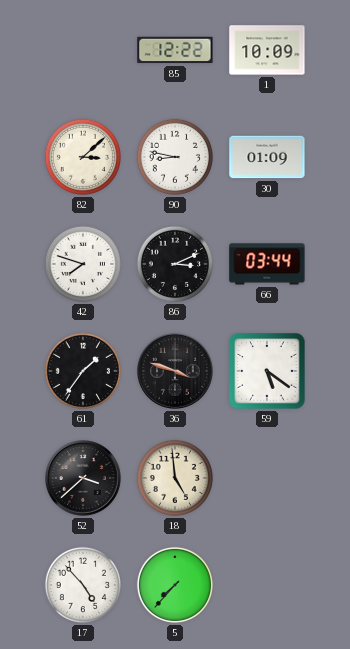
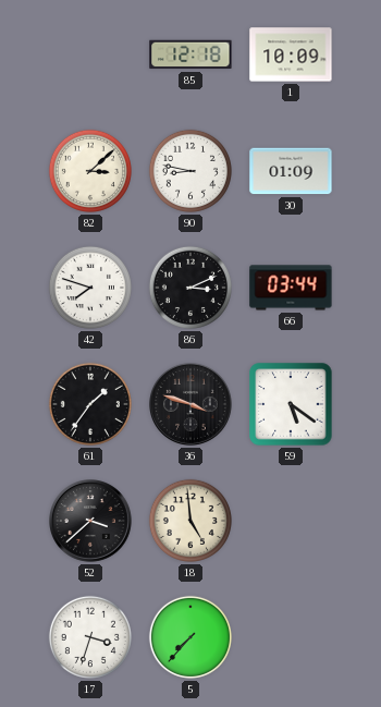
85: 12:22 -> 12:18 (190, 54)
17: 4:53 -> 3:33 (90, 637)
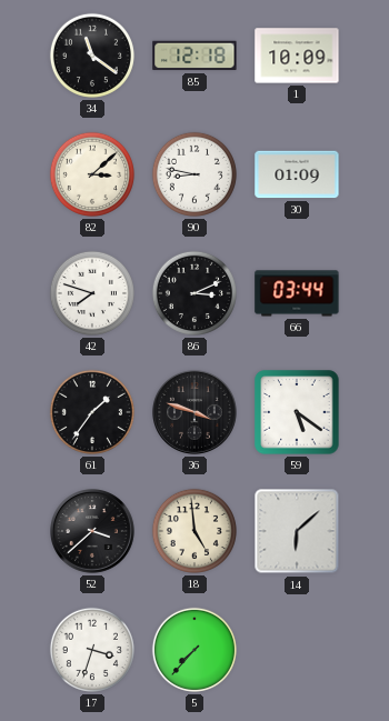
34: none -> 11:21 (92, 56)
14: none -> 6:08 (297, 531)
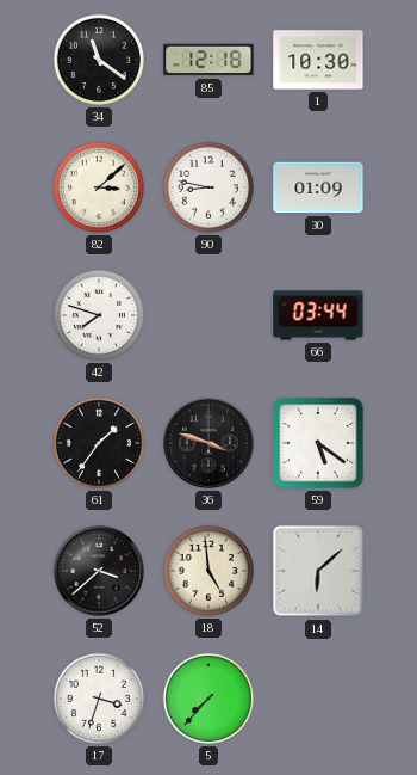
1: 10:09 -> 10:30 (318, 60)
86: 3:11 -> none (194, 293)
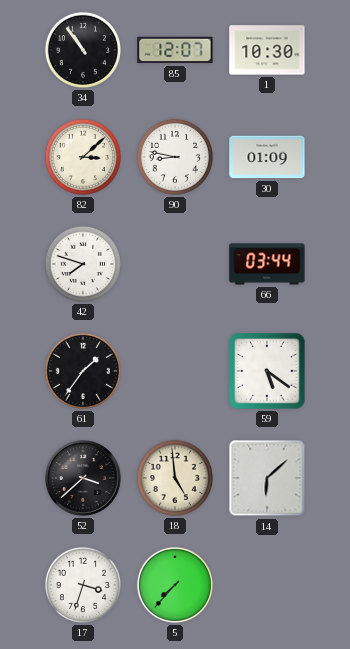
34: 11:21 -> 10:54 (83, 50)
85: 12:18 -> 12:07 (175, 50)
36: 3:48 -> none (210, 444)
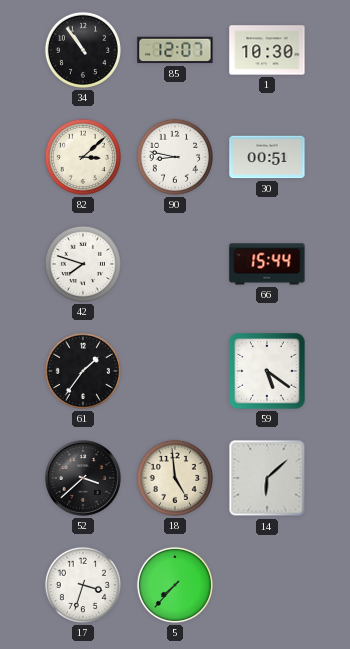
30: 01:09 -> 00:51 (267, 157)
66: 03:44 -> 15:44 (267, 264)
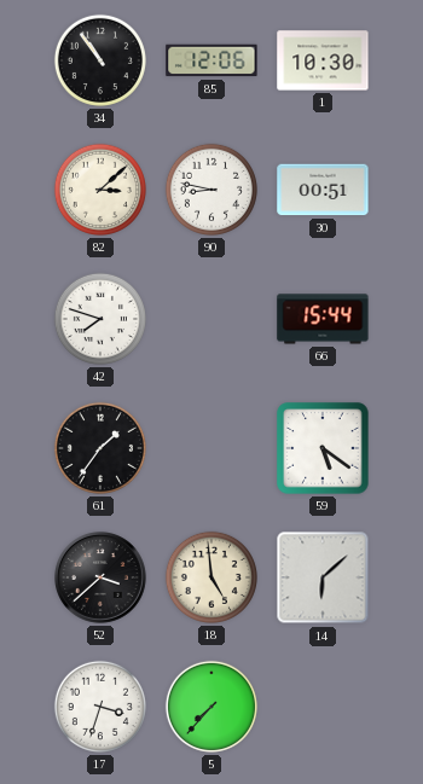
85: 12:07 -> 12:06 (211, 60)
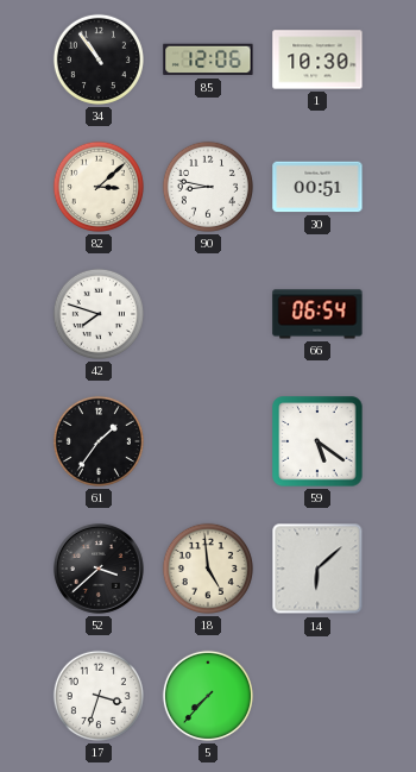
66: 15:44 -> 06:54 (317, 314)
